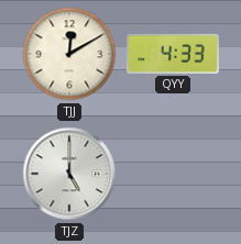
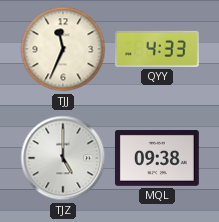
TJJ: 12:10 -> 11:34 (63, 49)
MQL: none -> 09:38 (157, 159)
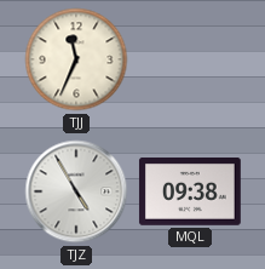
QYY: 4:33 -> none (158, 49)
TJZ: 5:00 -> 4:55 (76, 191)
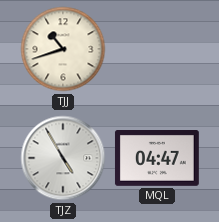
TJJ: 11:34 -> 10:42 (63, 49)
MQL: 09:38 -> 04:47 (157, 159)
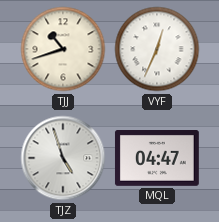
VYF: none -> 12:34 (157, 49)
TJZ: 4:55 -> 4:57 (63, 158)
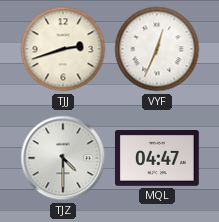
TJJ: 10:42 -> 2:42 (63, 49)
TJZ: 4:57 -> 4:30 (63, 158)
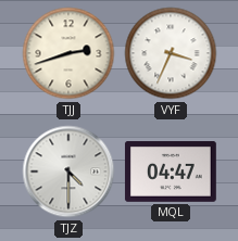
VYF: 12:34 -> 3:34 (171, 53)
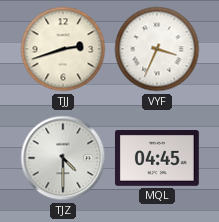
MQL: 04:47 -> 04:45 (157, 159)
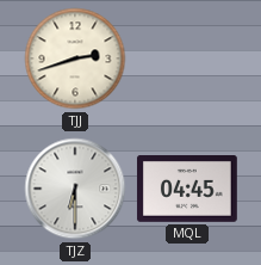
VYF: 3:34 -> none (157, 49)
TJZ: 4:30 -> 6:30 (75, 189)
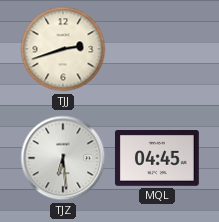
TJZ: 6:30 -> 6:29 (63, 158)
